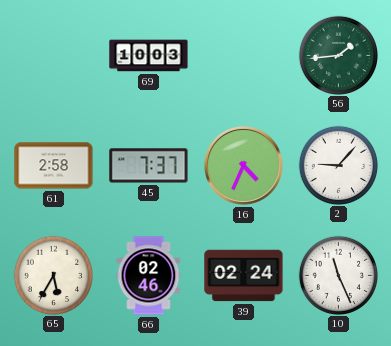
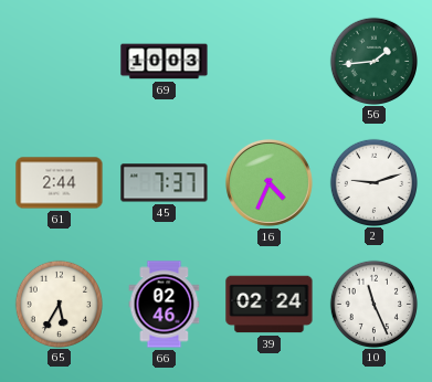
61: 2:58 -> 2:44 (60, 183)
2: 9:07 -> 9:12 (373, 182)
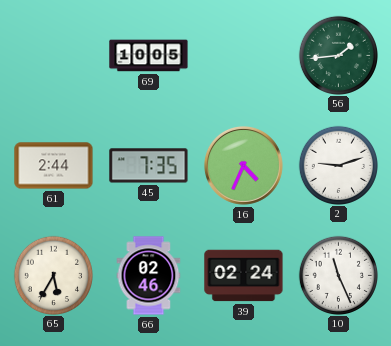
69: 10:03 -> 10:05 (149, 56)
45: 7:37 -> 7:35 (149, 166)
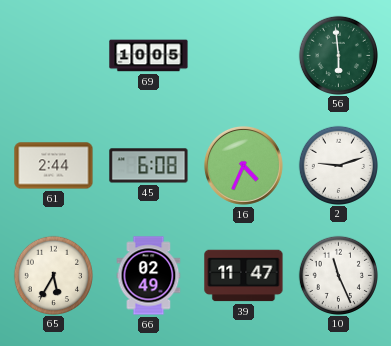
56: 1:44 -> 5:59 (338, 55)
45: 7:35 -> 6:08 (149, 166)
66: 02:46 -> 02:49 (149, 276)
39: 02:24 -> 11:47 (244, 276)
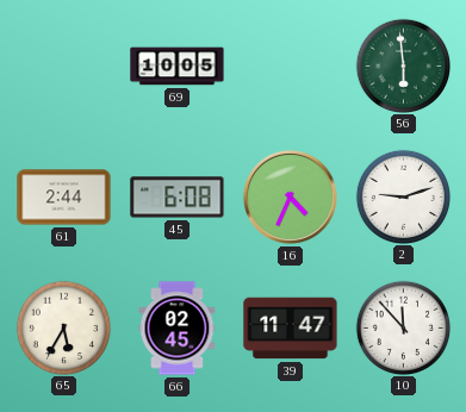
66: 02:49 -> 02:45 (178, 329)
10: 11:26 -> 11:53 (403, 327)
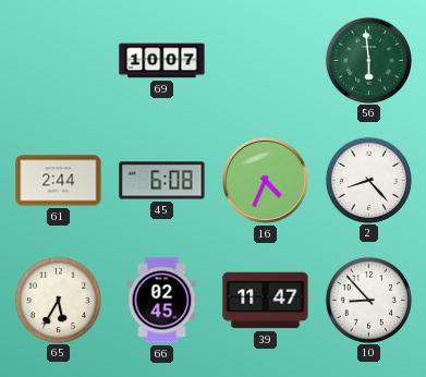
69: 10:05 -> 10:07 (162, 61)
2: 9:12 -> 8:23 (368, 180)
10: 11:53 -> 8:53 (368, 300)
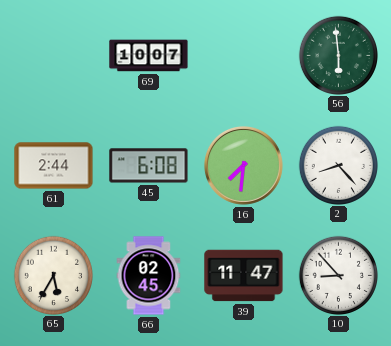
16: 4:34 -> 7:31 (243, 165)
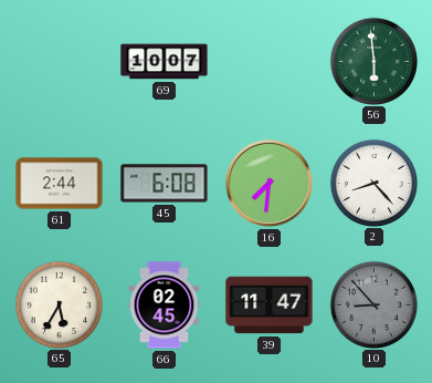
10 dial: white -> grey (373, 304)
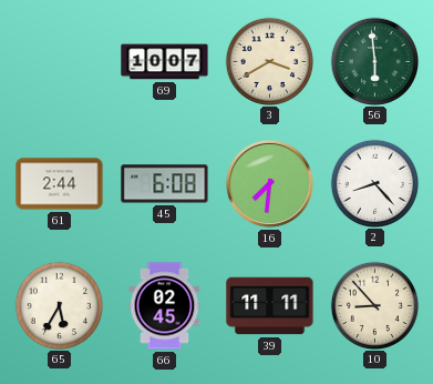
3: none -> 3:40 (269, 61)
39: 11:47 -> 11:11 (270, 306)
10 dial: grey -> cream (374, 305)
